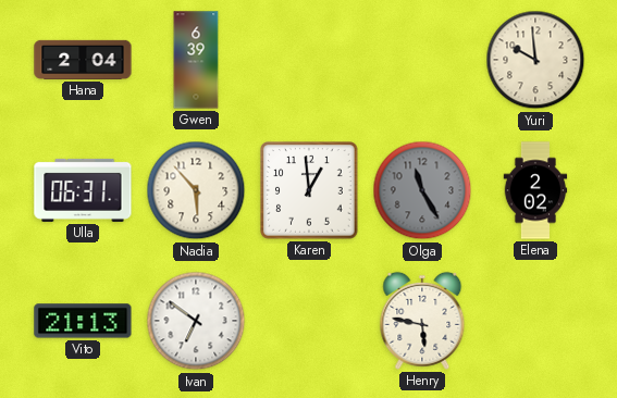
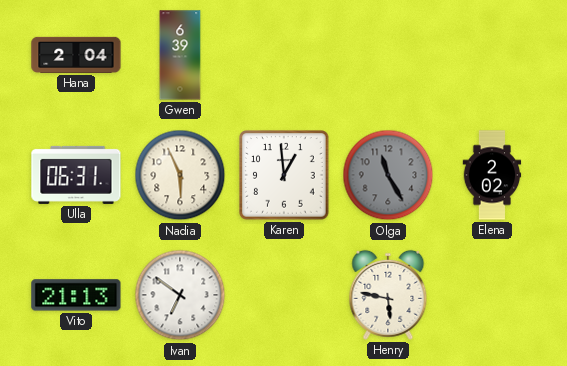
Yuri: 9:59 -> none (535, 60)
Nadia: 5:53 -> 5:56 (180, 175)
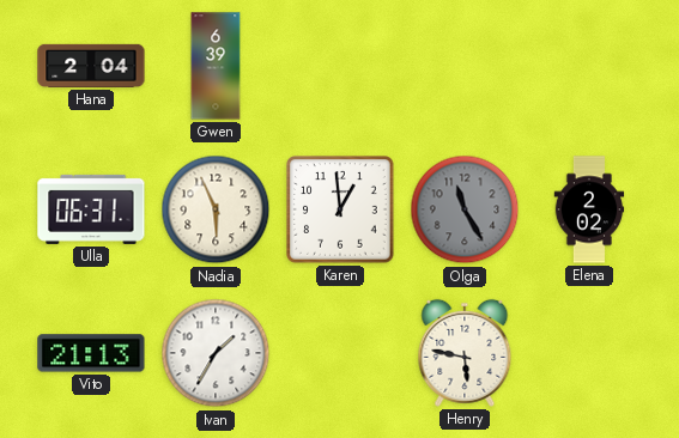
Ivan: 6:51 -> 1:35 (216, 353)
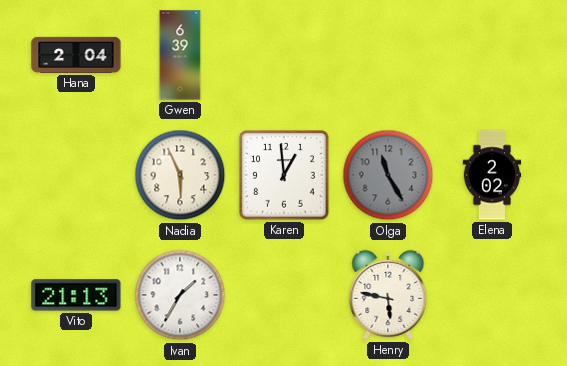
Ulla: 06:31 -> none (91, 209)
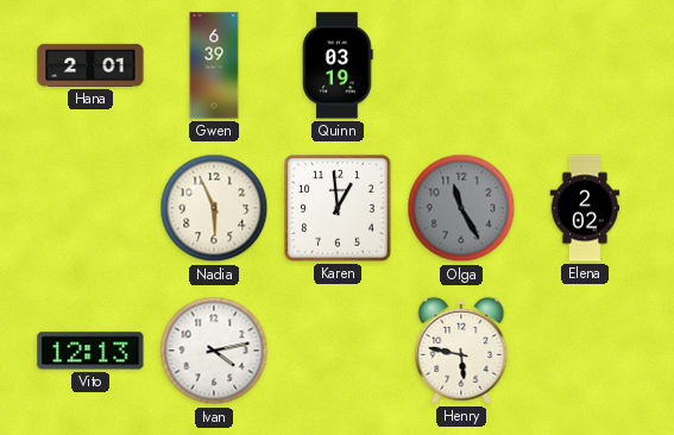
Hana: 2:04 -> 2:01 (90, 65)
Quinn: none -> 03:19 (338, 65)
Vito: 21:13 -> 12:13 (90, 351)
Ivan: 1:35 -> 4:13 (214, 351)
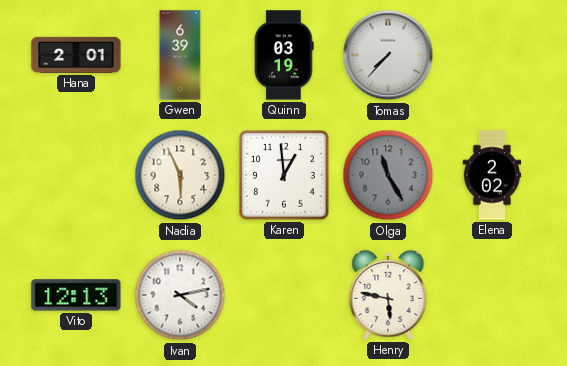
Tomas: none -> 7:37 (388, 55)
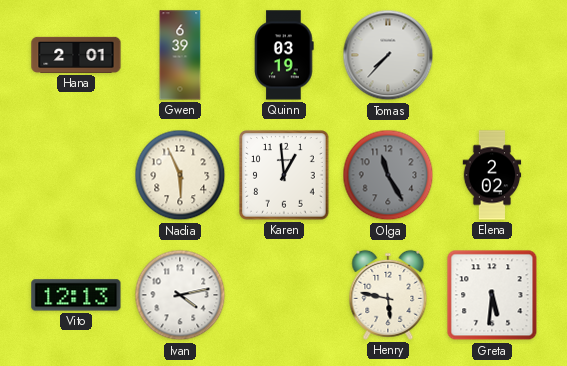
Greta: none -> 5:31 (492, 295)
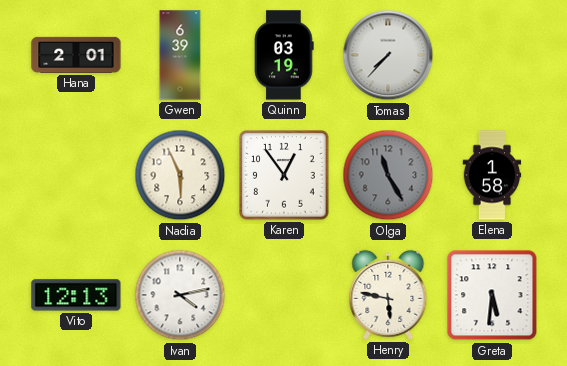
Karen: 12:59 -> 12:54 (285, 176)
Elena: 2:02 -> 1:58 (492, 175)
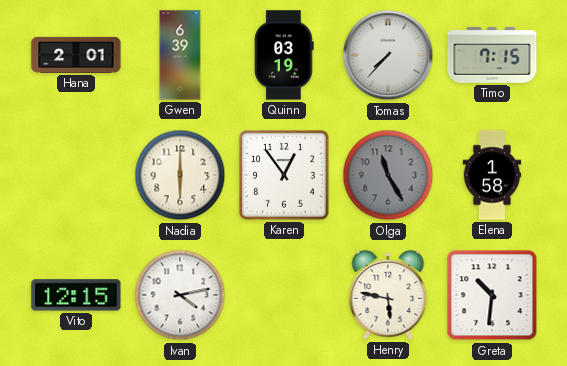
Timo: none -> 7:15 (492, 55)
Nadia: 5:56 -> 6:00 (180, 175)
Vito: 12:13 -> 12:15 (76, 295)
Greta: 5:31 -> 10:31 (492, 295)
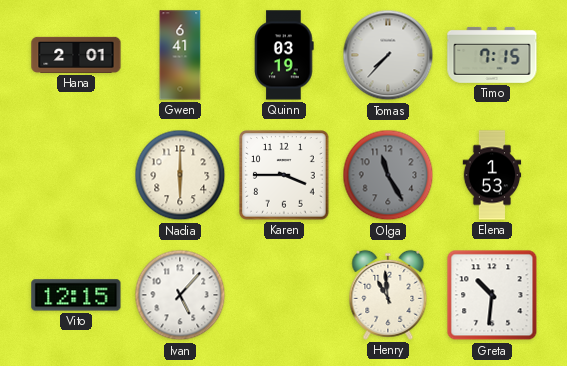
Gwen: 6:39 -> 6:41 (180, 55)
Karen: 12:54 -> 3:45 (285, 176)
Elena: 1:58 -> 1:53 (492, 175)
Ivan: 4:13 -> 5:07 (180, 295)
Henry: 5:47 -> 10:59 (388, 295)
